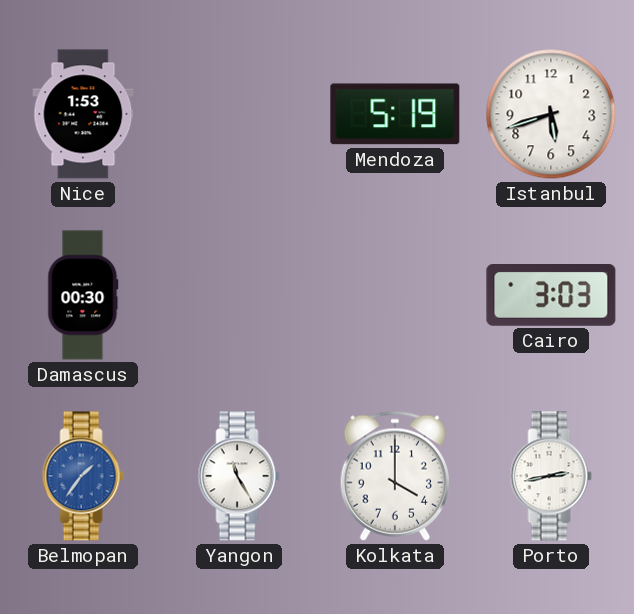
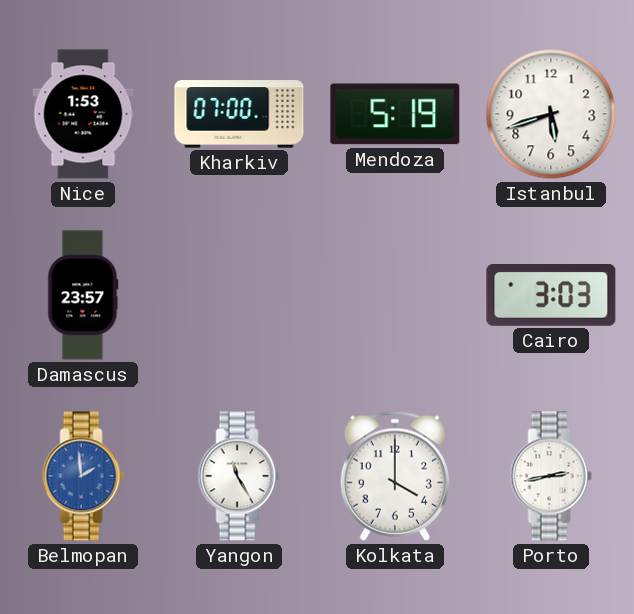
Kharkiv: none -> 07:00 (239, 114)
Damascus: 00:30 -> 23:57 (83, 295)
Belmopan: 1:36 -> 1:59 (83, 476)
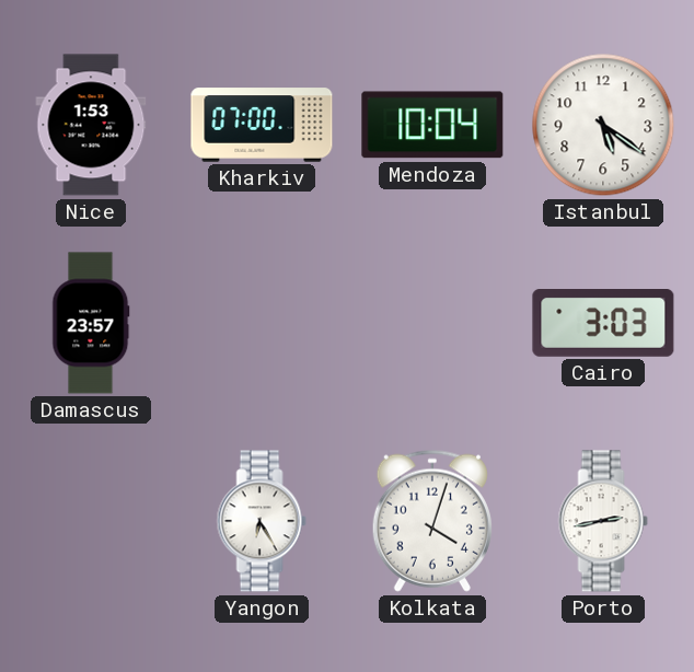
Mendoza: 5:19 -> 10:04 (432, 125)
Istanbul: 5:42 -> 5:21 (603, 125)
Belmopan: 1:59 -> none (83, 476)
Yangon: 11:25 -> 6:25 (262, 521)
Kolkata: 4:00 -> 4:03 (432, 521)
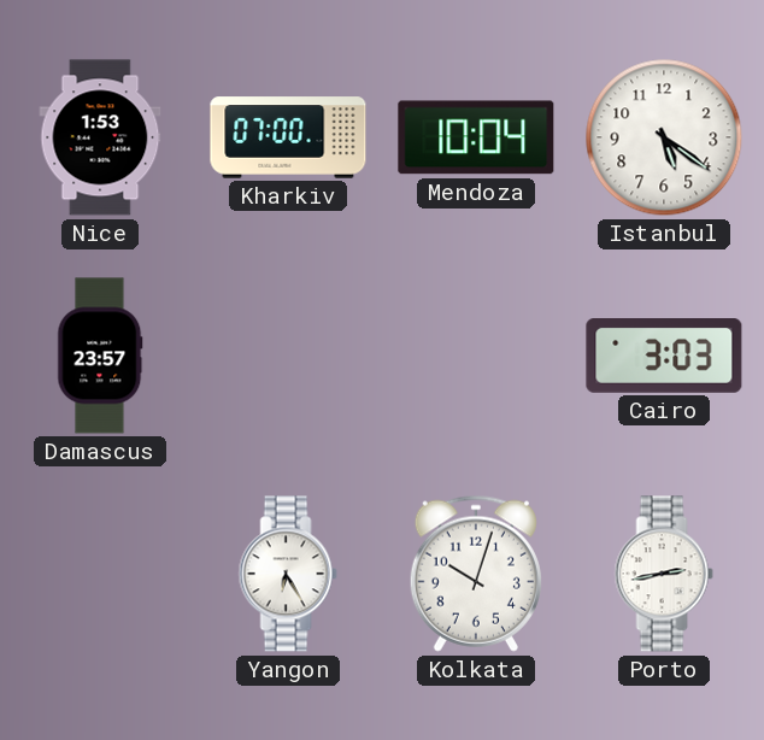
Kolkata: 4:03 -> 10:03 (476, 574)
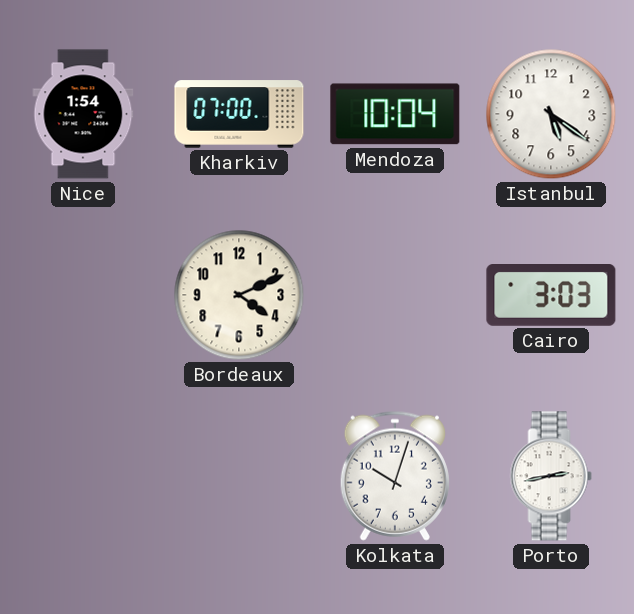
Nice: 1:53 -> 1:54 (83, 114)
Damascus: 23:57 -> none (100, 356)
Bordeaux: none -> 4:11 (239, 295)
Yangon: 6:25 -> none (288, 574)
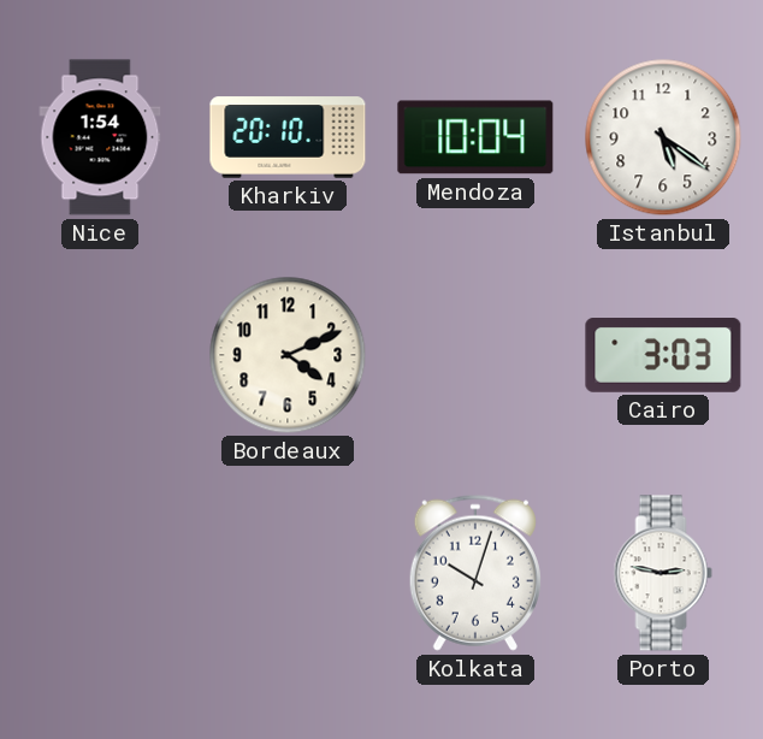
Kharkiv: 07:00 -> 20:10 (288, 137)
Porto: 2:43 -> 2:47 (663, 573)
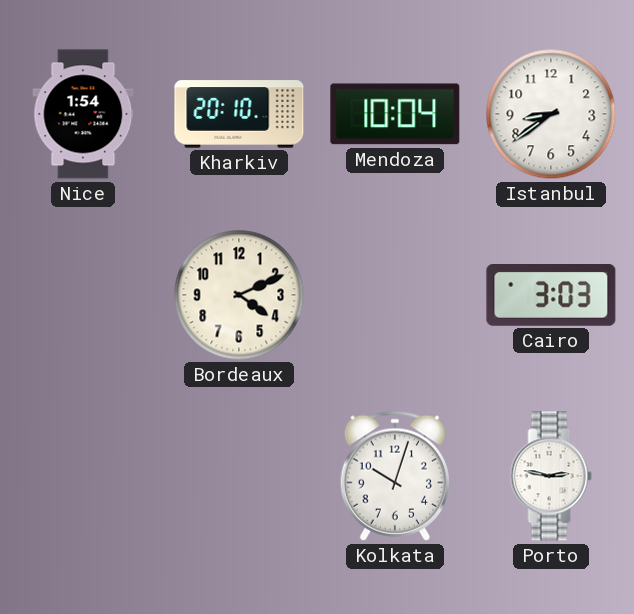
Istanbul: 5:21 -> 8:39 (551, 114)
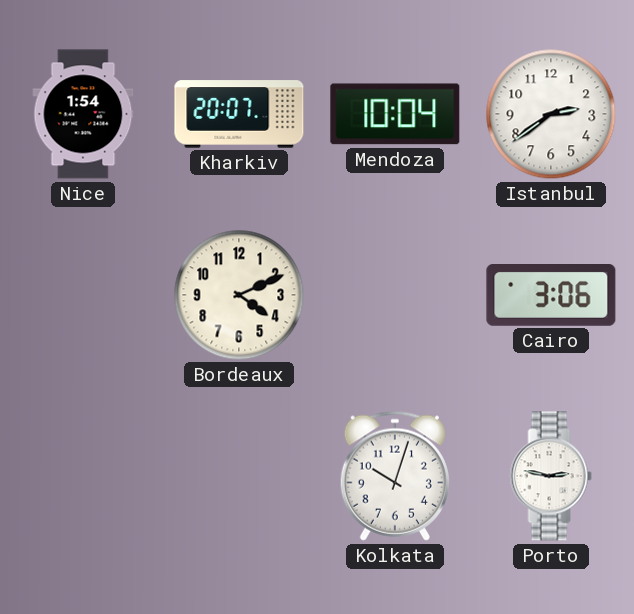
Kharkiv: 20:10 -> 20:07 (239, 114)
Istanbul: 8:39 -> 2:39 (551, 114)
Cairo: 3:03 -> 3:06 (551, 296)
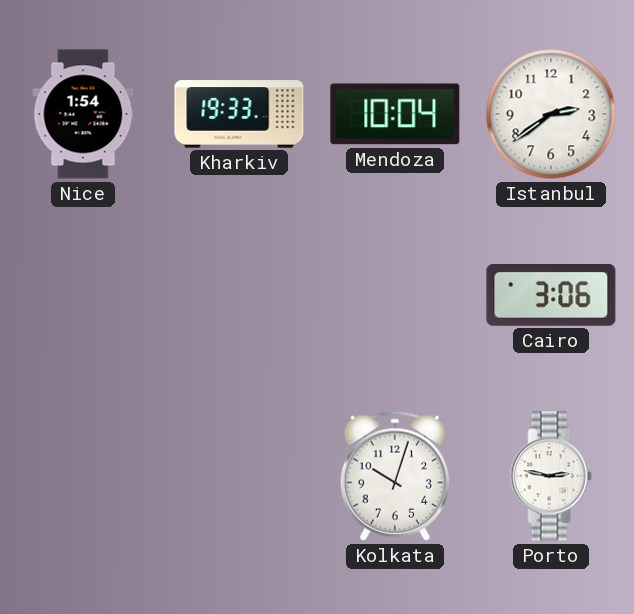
Kharkiv: 20:07 -> 19:33 (239, 114)
Bordeaux: 4:11 -> none (239, 295)
